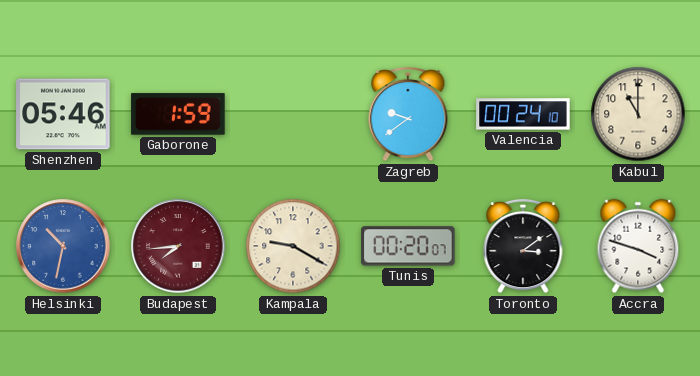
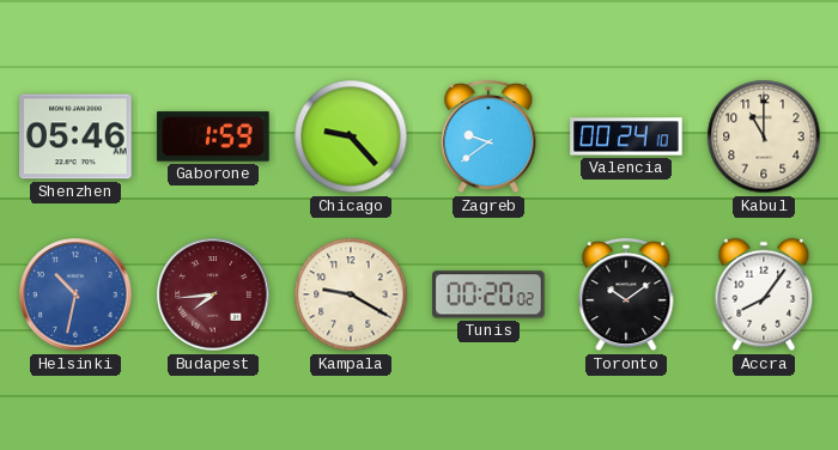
Chicago: none -> 9:23 (351, 136)
Tunis: 00:20:07 -> 00:20:02 (488, 294)
Toronto: 3:09 -> 10:09 (626, 294)
Accra: 3:48 -> 8:06 (764, 294)
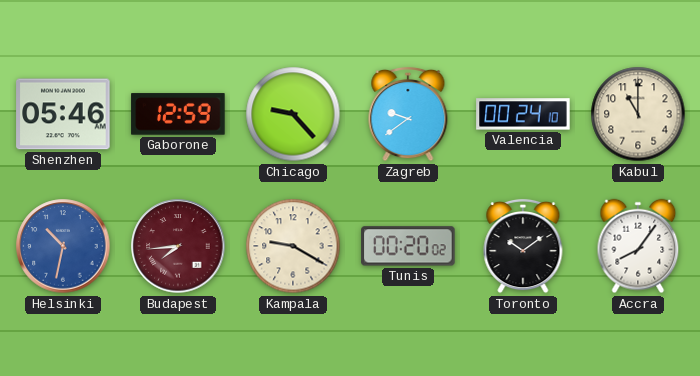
Gaborone: 1:59 -> 12:59 (178, 114)
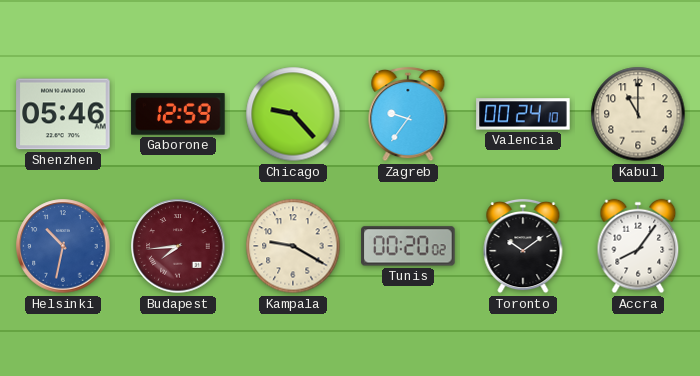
Zagreb: 9:39 -> 9:36 (408, 114)
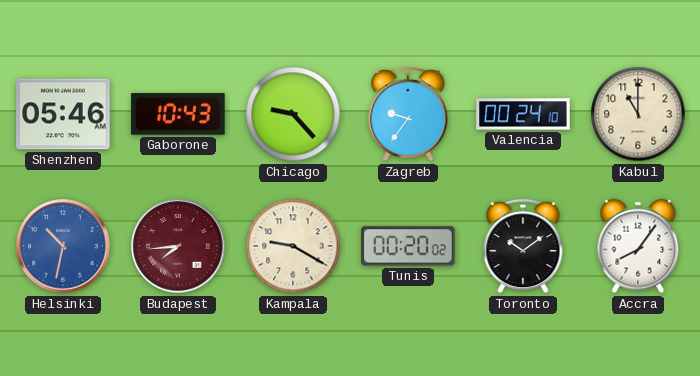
Gaborone: 12:59 -> 10:43 (178, 114)
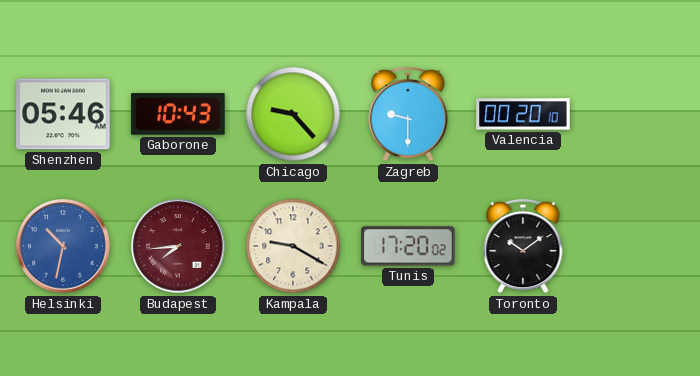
Zagreb: 9:36 -> 9:30 (408, 114)
Valencia: 00:24 -> 00:20 (523, 114)
Kabul: 11:00 -> none (638, 114)
Tunis: 00:20 -> 17:20 (408, 246)
Accra: 8:06 -> none (638, 246)
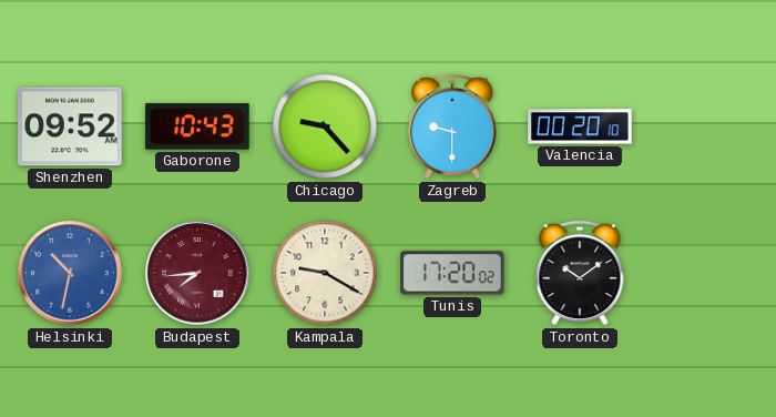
Shenzhen: 05:46 -> 09:52 (70, 126)
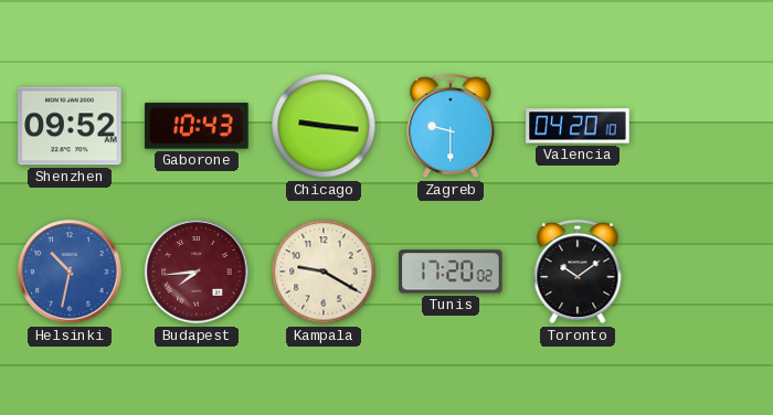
Chicago: 9:23 -> 9:16 (324, 126)
Valencia: 00:20 -> 04:20 (578, 126)
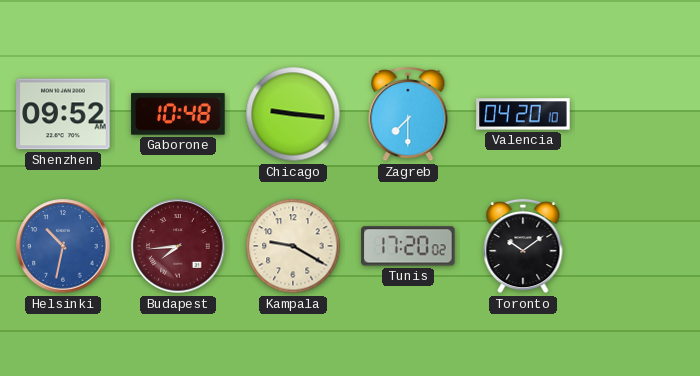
Gaborone: 10:43 -> 10:48 (178, 114)
Zagreb: 9:30 -> 7:30 (408, 114)
